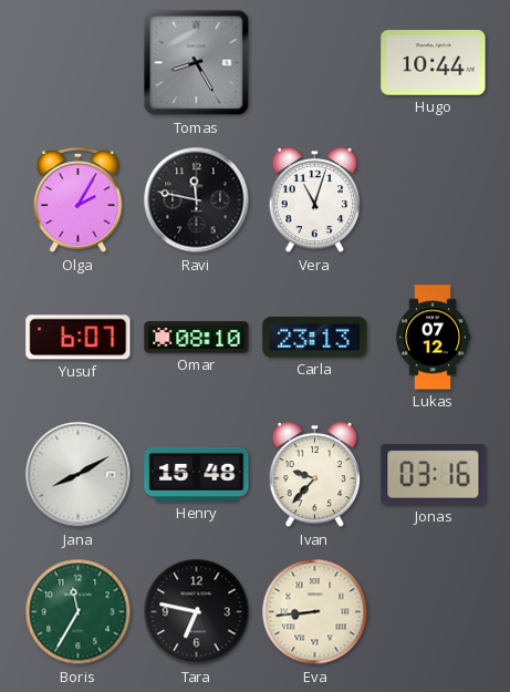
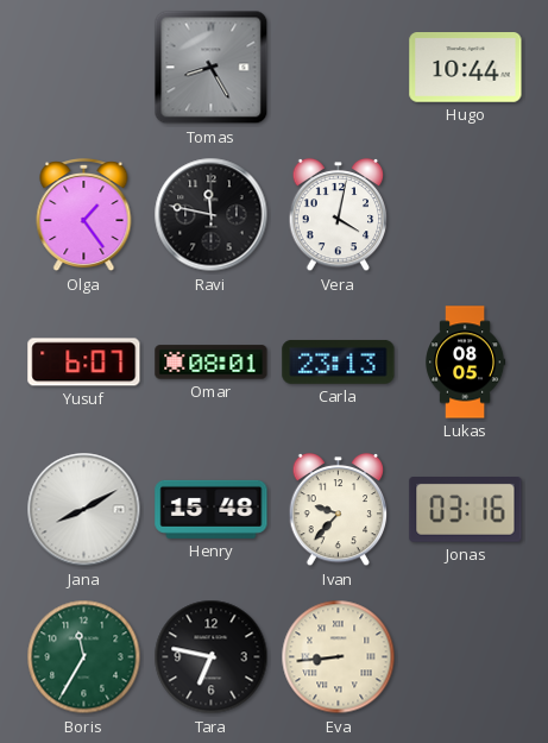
Olga: 2:05 -> 1:24 (84, 216)
Vera: 11:03 -> 4:02 (339, 215)
Omar: 08:10 -> 08:01 (212, 363)
Lukas: 07:12 -> 08:05 (466, 363)
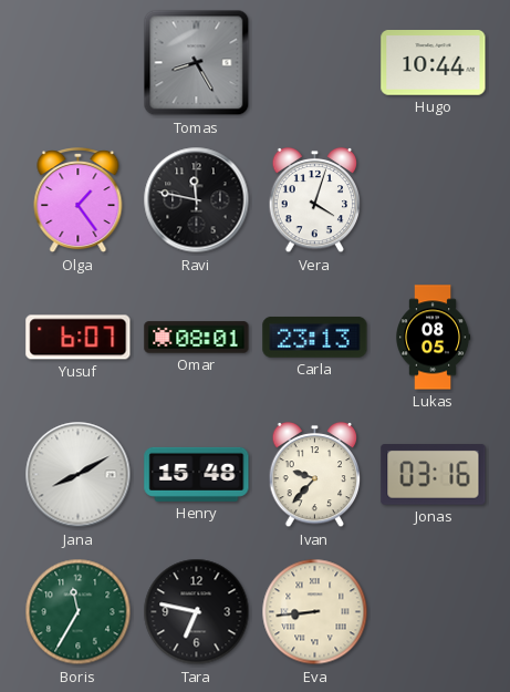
Vera: 4:02 -> 4:03 (315, 200)
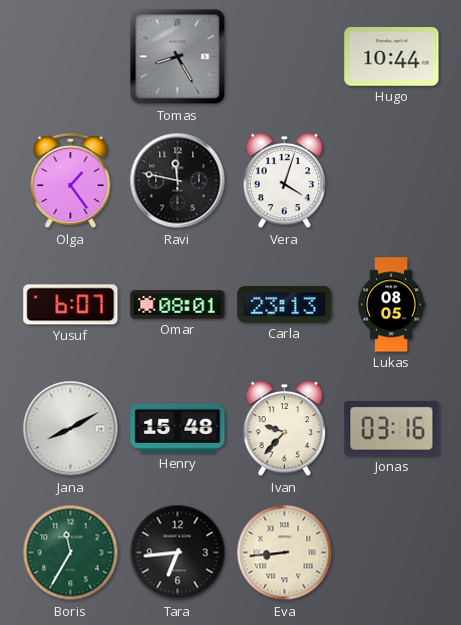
Tara: 6:47 -> 6:44 (178, 553)
